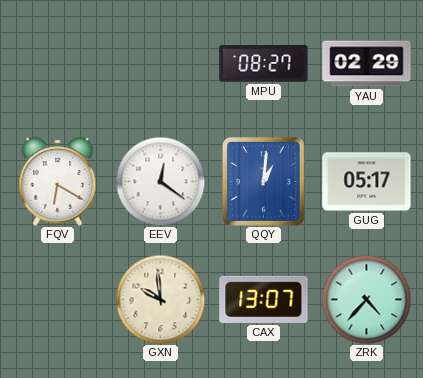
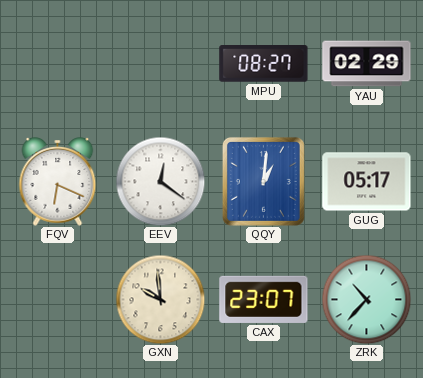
FQV: 6:20 -> 6:19 (58, 182)
CAX: 13:07 -> 23:07 (264, 299)
ZRK: 4:37 -> 10:37 (366, 299)
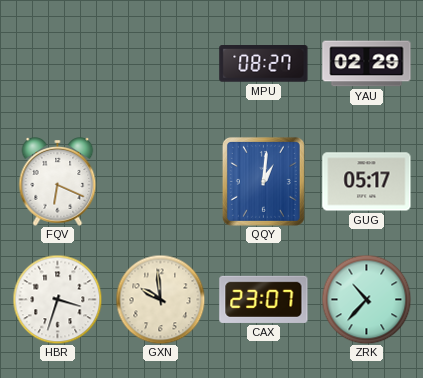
EEV: 12:21 -> none (160, 181)
HBR: none -> 3:33 (57, 299)
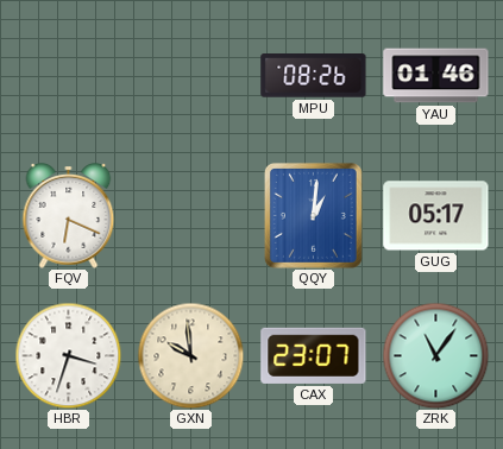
MPU: 08:27 -> 08:26 (314, 76)
YAU: 02:29 -> 01:46 (436, 76)
ZRK: 10:37 -> 11:06 (435, 355)
